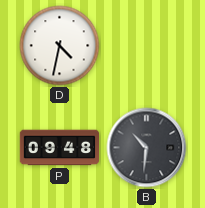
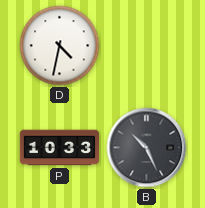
P: 09:48 -> 10:33 (60, 148)
B: 10:31 -> 10:26 (147, 148)
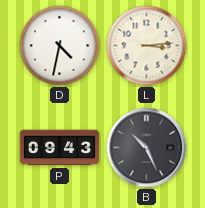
L: none -> 3:14 (147, 46)
P: 10:33 -> 09:43 (60, 148)
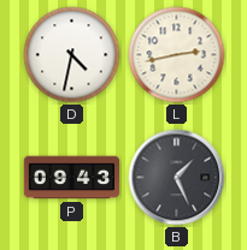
L: 3:14 -> 2:43 (177, 55)
B: 10:26 -> 1:26 (177, 178)
